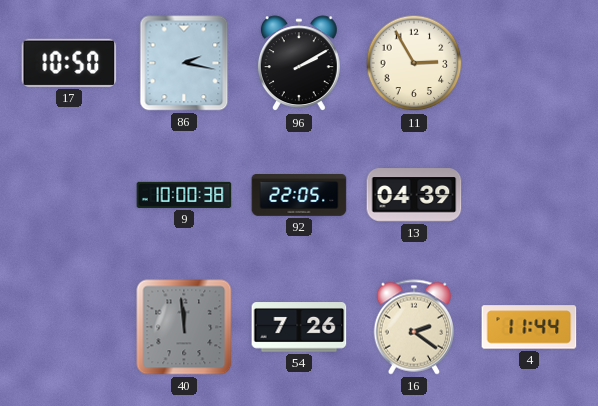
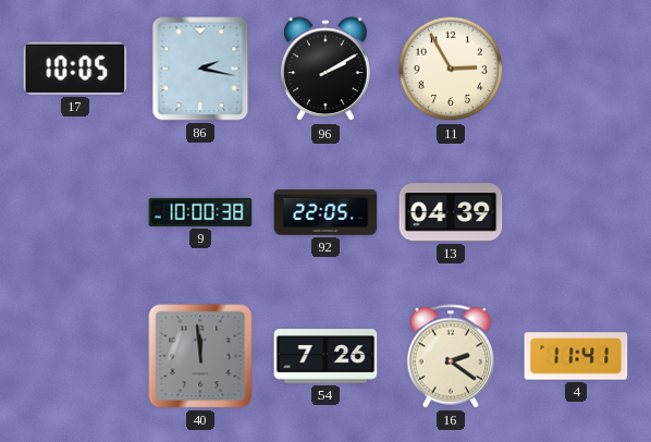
17: 10:50 -> 10:05 (75, 69)
4: 11:44 -> 11:41 (576, 356)
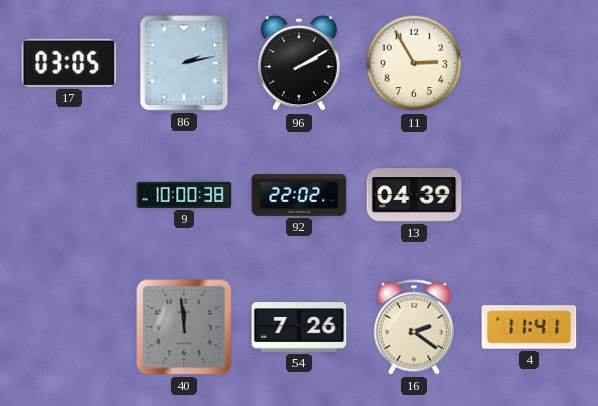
17: 10:05 -> 03:05 (69, 63)
86: 2:17 -> 2:13 (184, 63)
92: 22:05 -> 22:02 (299, 196)
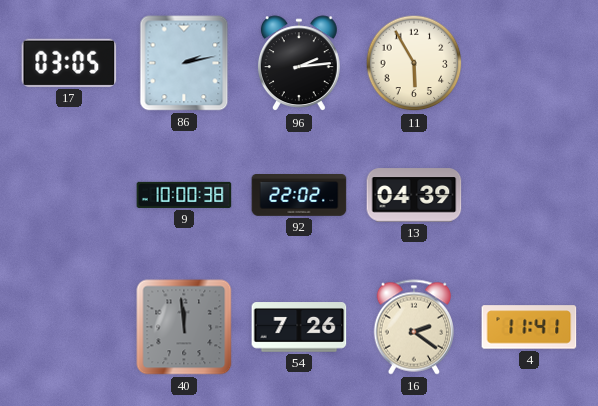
96: 2:10 -> 2:14 (299, 64)
11: 2:55 -> 5:55 (414, 63)
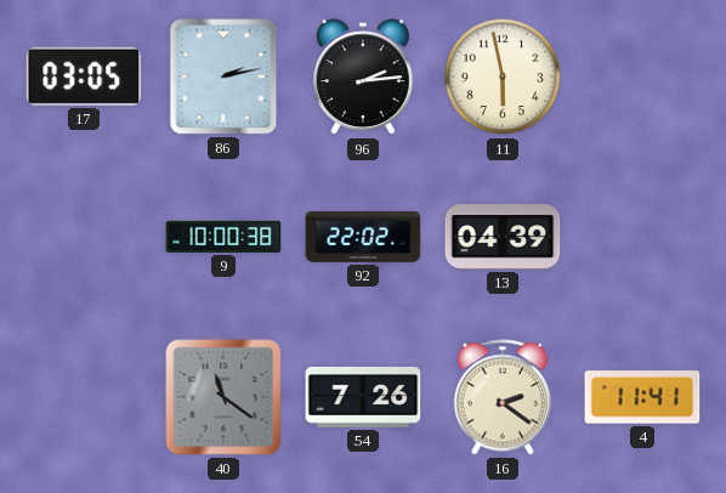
11: 5:55 -> 5:58 (503, 76)
40: 11:59 -> 11:21 (223, 397)
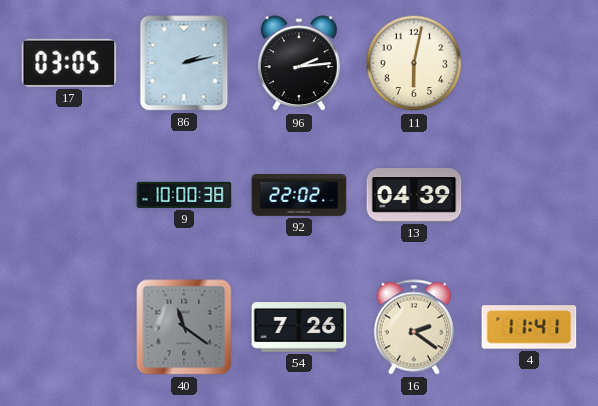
11: 5:58 -> 6:02 (414, 63)
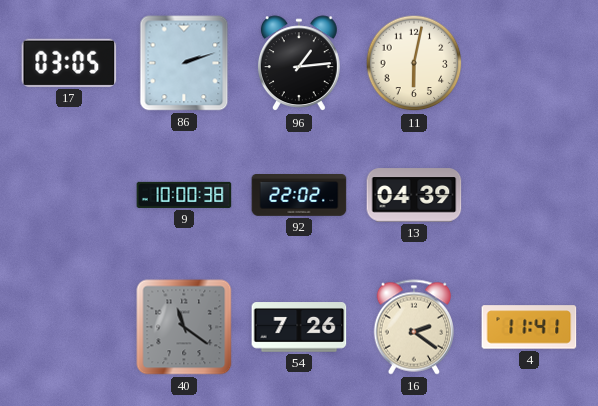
86: 2:13 -> 2:12 (184, 63)
96: 2:14 -> 1:14 (299, 64)
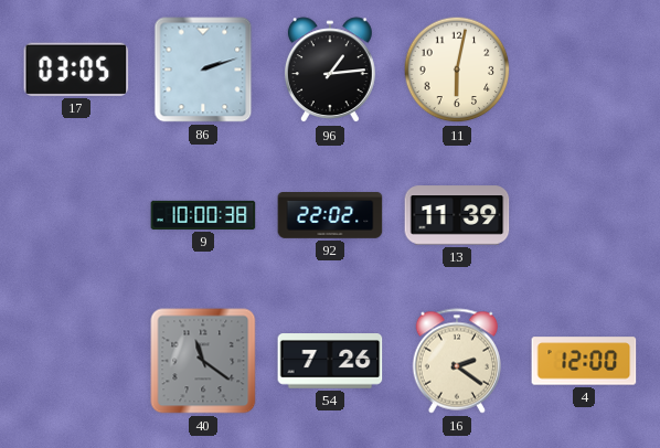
13: 04:39 -> 11:39 (457, 215)
4: 11:41 -> 12:00 (584, 361)
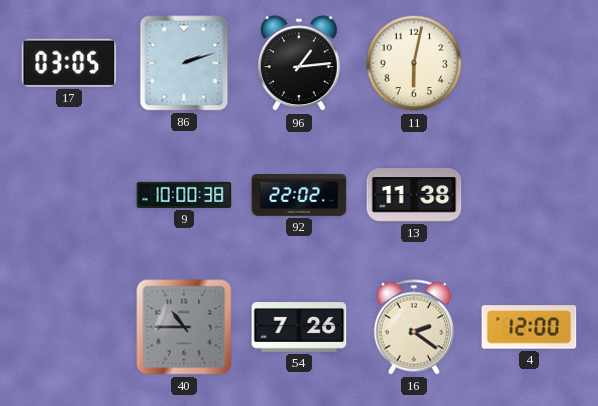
13: 11:39 -> 11:38 (414, 195)
40: 11:21 -> 10:45 (184, 327)
